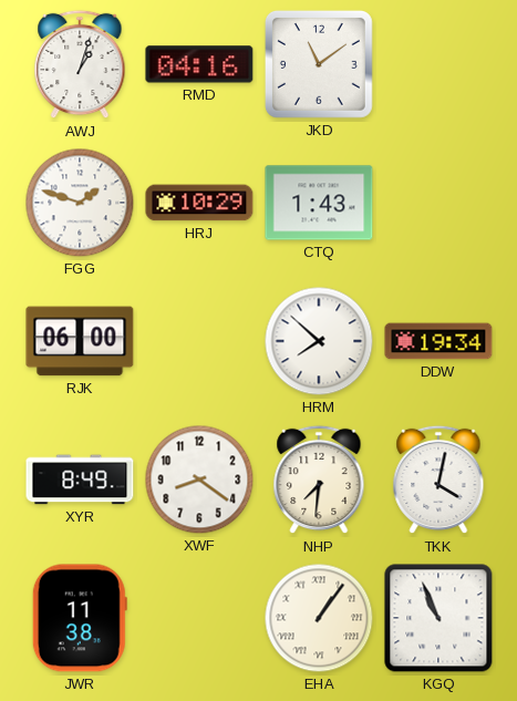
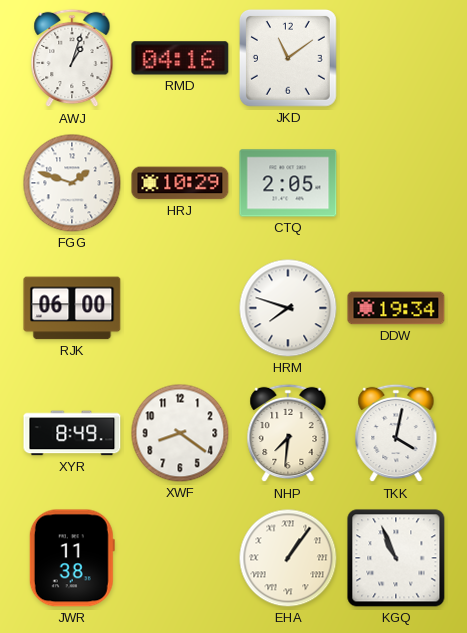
CTQ: 1:43 -> 2:05 (288, 183)
HRM: 7:52 -> 7:48 (288, 308)
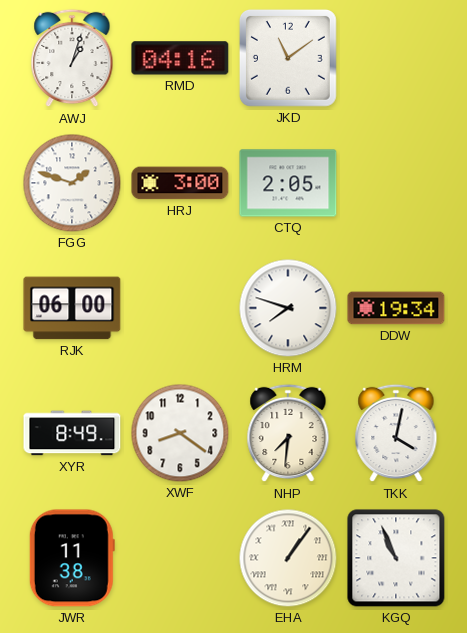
HRJ: 10:29 -> 3:00 (180, 183)
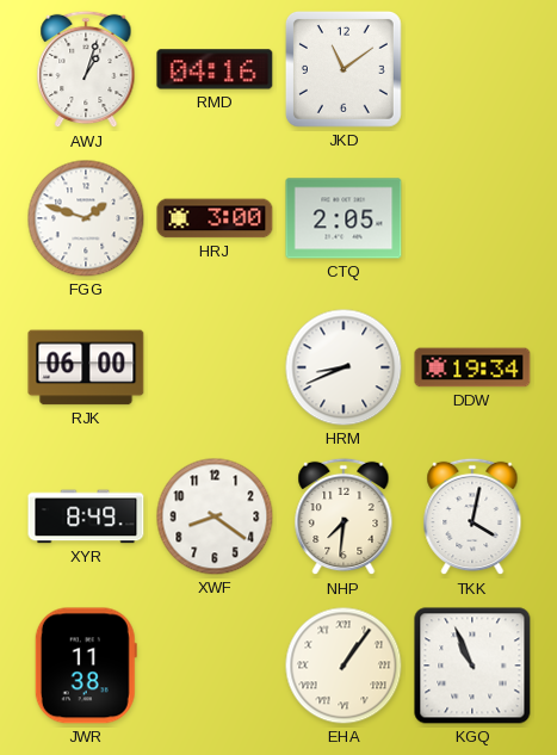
HRM: 7:48 -> 8:41 (344, 367)
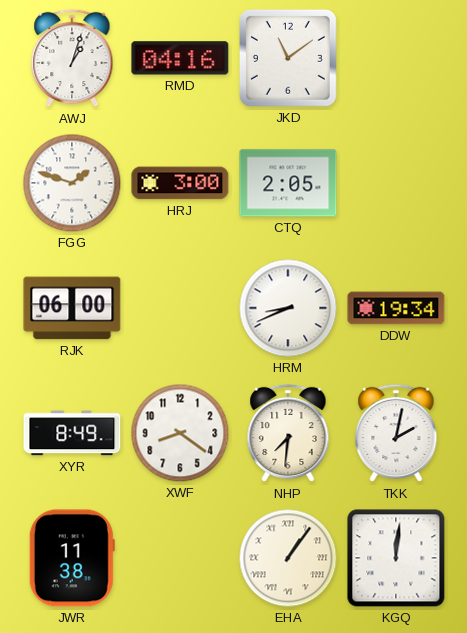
TKK: 4:02 -> 2:02 (396, 433)
KGQ: 10:56 -> 12:01 (396, 558)
